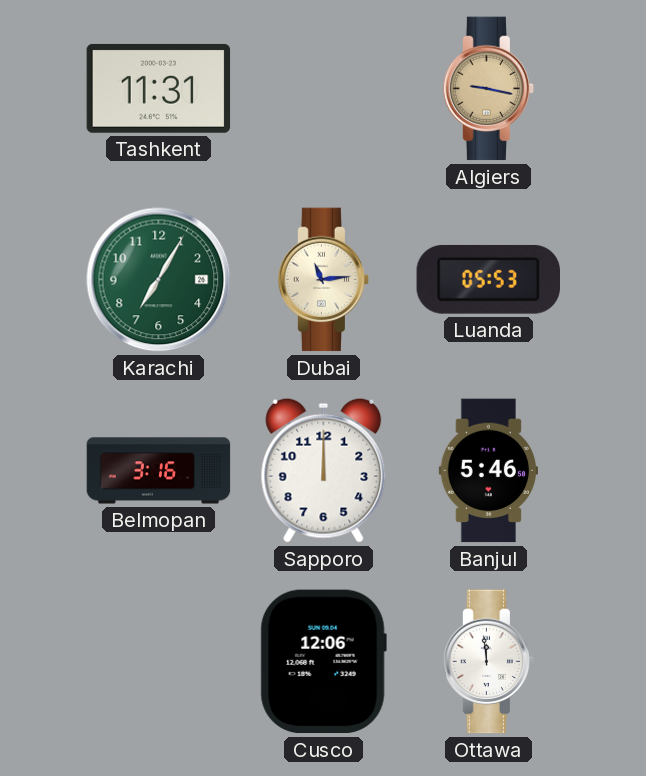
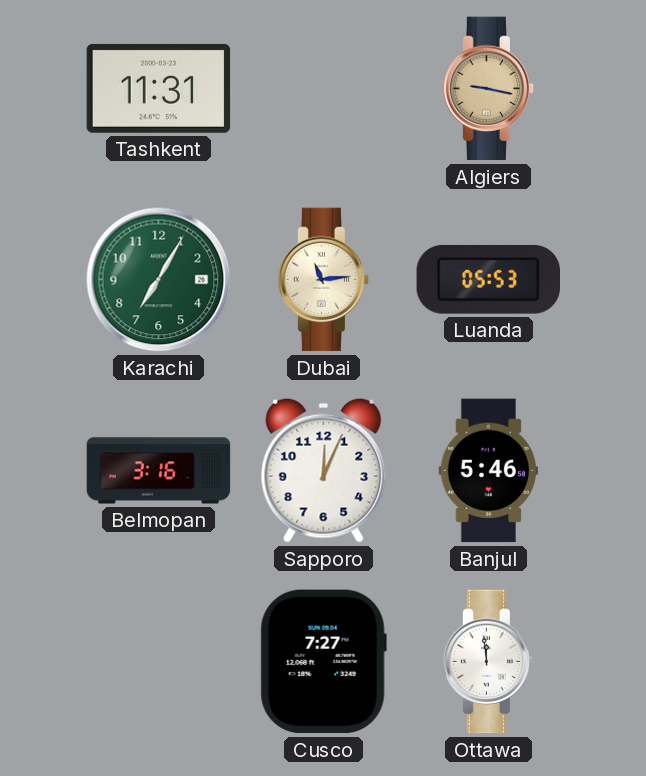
Sapporo: 12:00 -> 12:04 (324, 470)
Cusco: 12:06 -> 7:27 (323, 662)
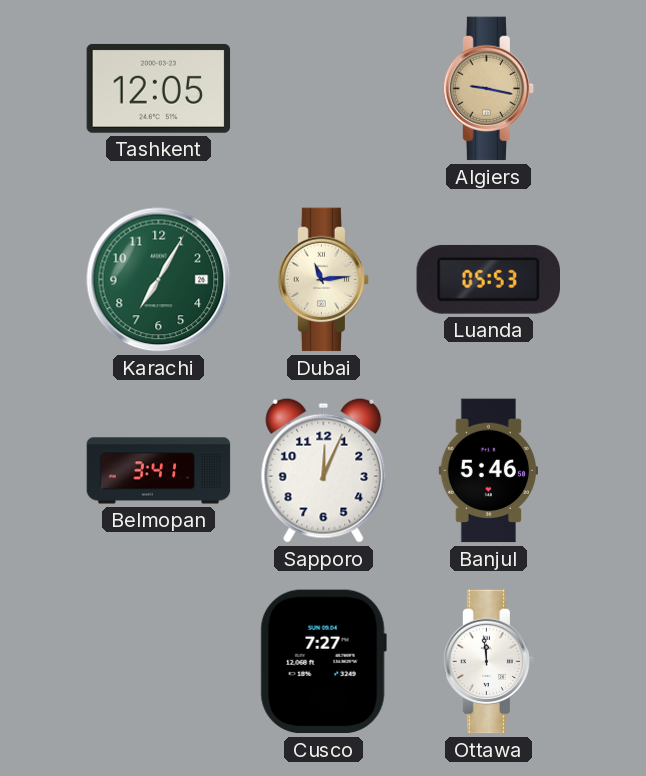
Tashkent: 11:31 -> 12:05 (159, 88)
Belmopan: 3:16 -> 3:41 (159, 471)
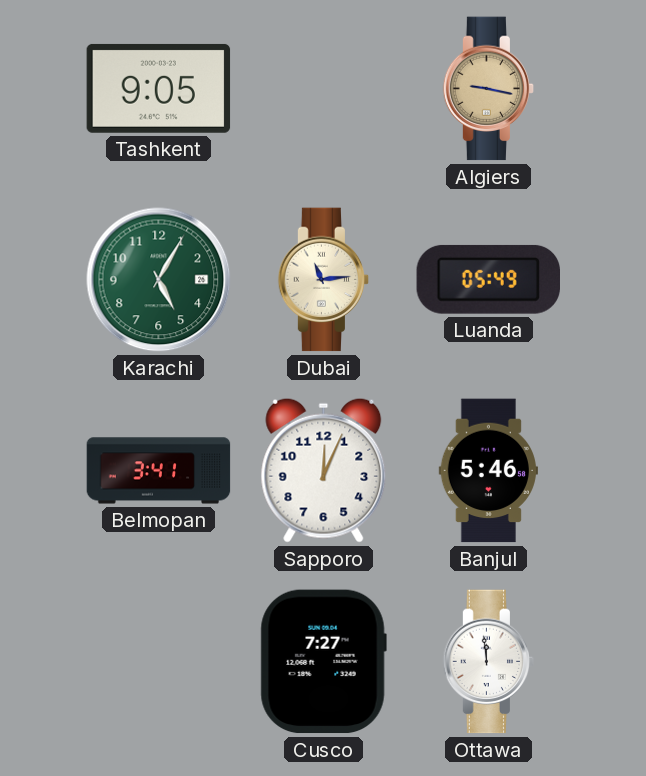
Tashkent: 12:05 -> 9:05 (159, 88)
Karachi: 7:05 -> 5:05 (159, 280)
Luanda: 05:53 -> 05:49 (488, 279)
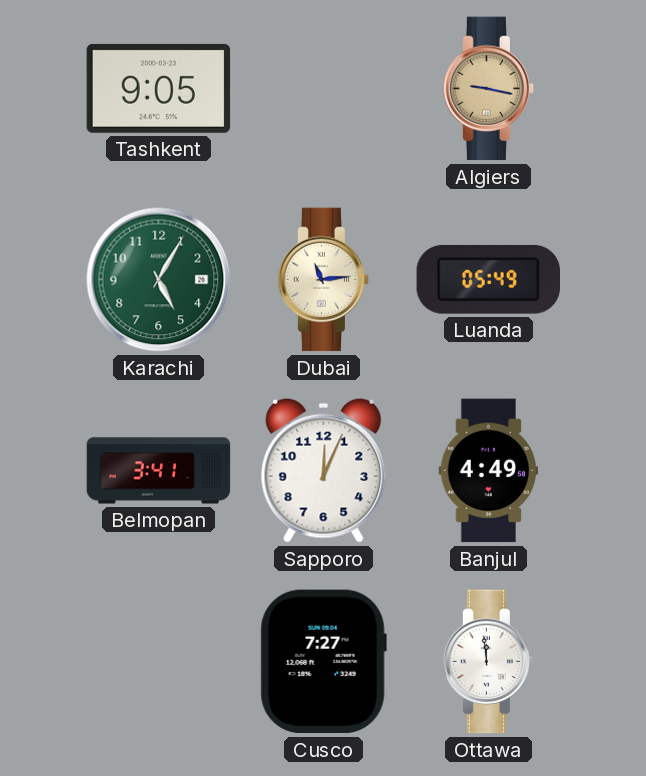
Banjul: 5:46 -> 4:49 (488, 471)
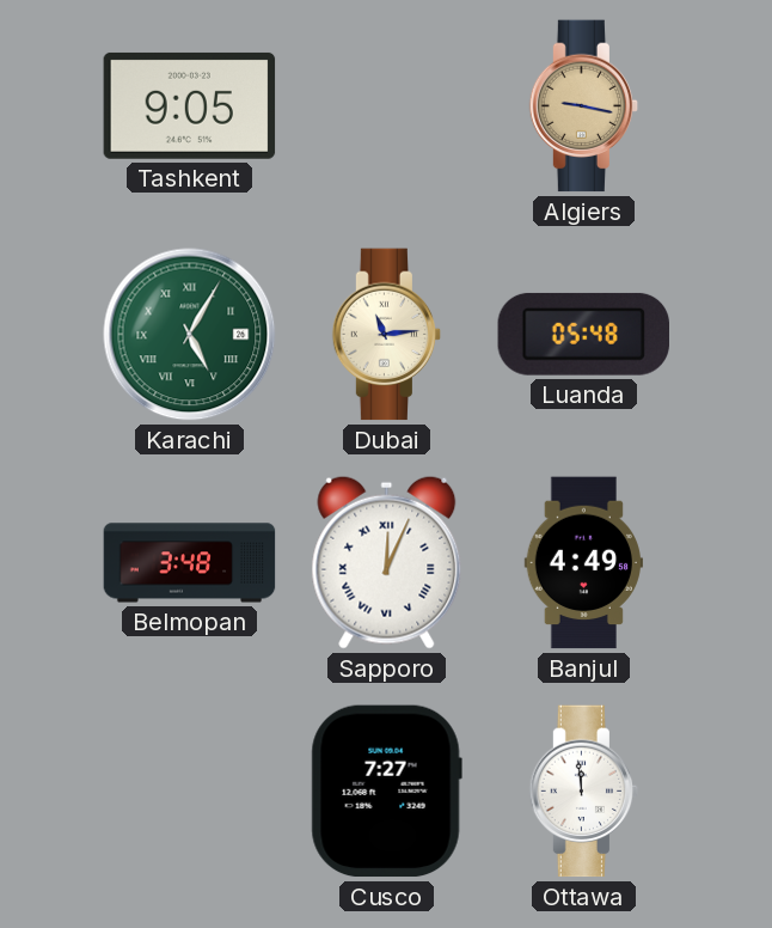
Karachi numerals: Arabic -> Roman (190, 335)
Luanda: 05:49 -> 05:48 (583, 334)
Belmopan: 3:41 -> 3:48 (190, 563)
Sapporo numerals: Arabic -> Roman (387, 562)
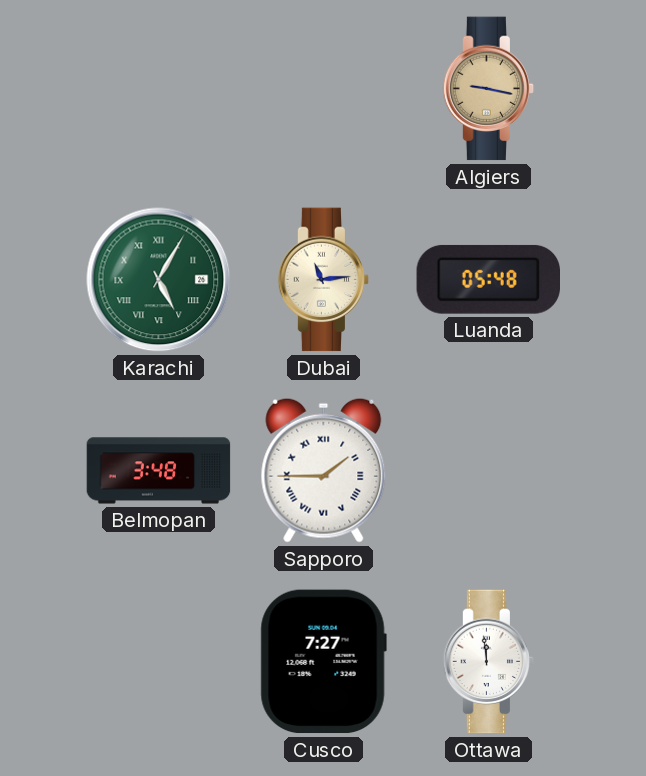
Tashkent: 9:05 -> none (190, 105)
Sapporo: 12:04 -> 1:45 (324, 470)
Banjul: 4:49 -> none (583, 563)
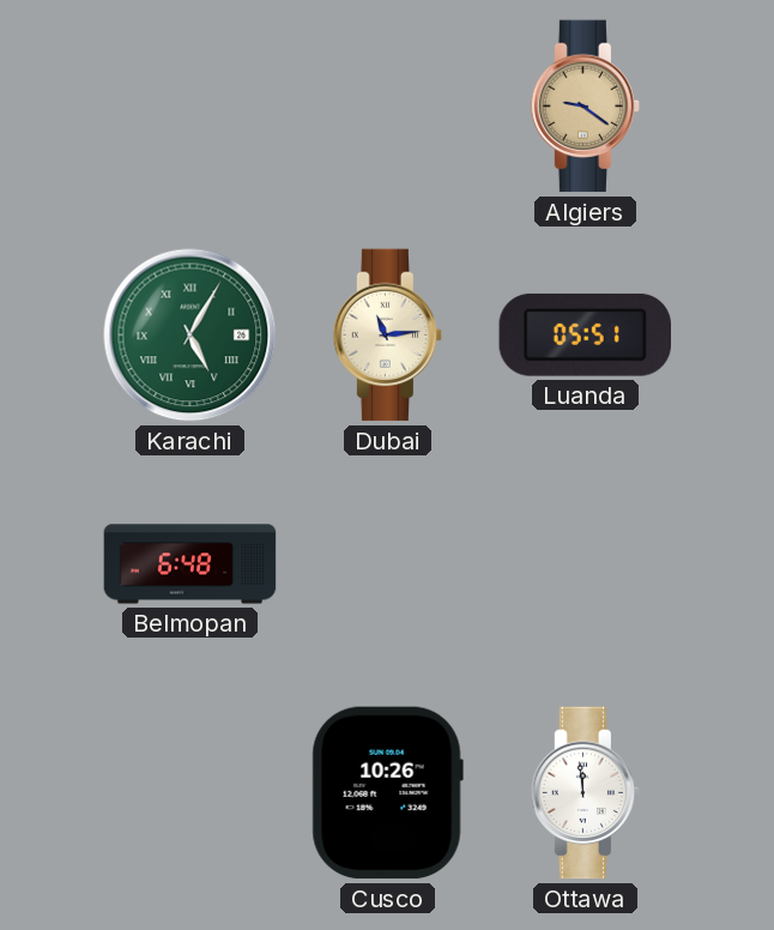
Algiers: 9:17 -> 9:21 (586, 107)
Luanda: 05:48 -> 05:51 (585, 334)
Belmopan: 3:48 -> 6:48 (191, 564)
Sapporo: 1:45 -> none (324, 470)
Cusco: 7:27 -> 10:26 (387, 793)
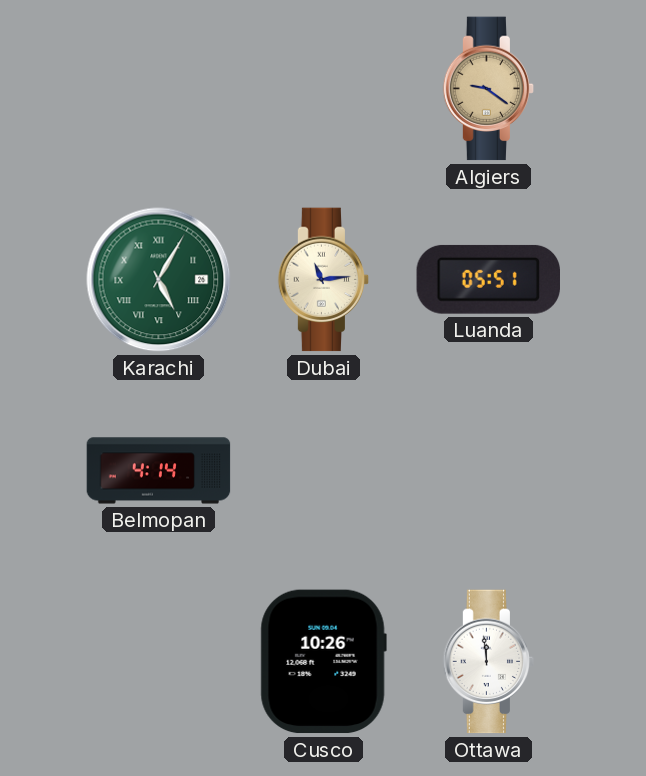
Belmopan: 6:48 -> 4:14 (159, 471)
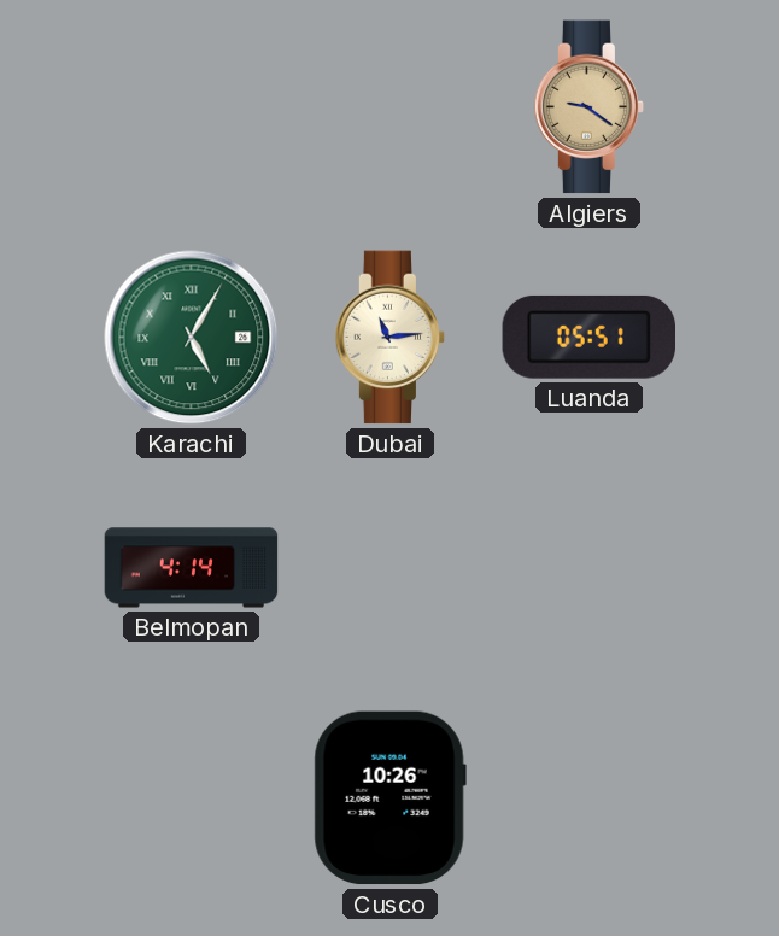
Ottawa: 11:59 -> none (489, 662)
